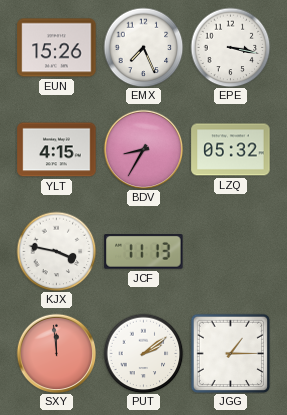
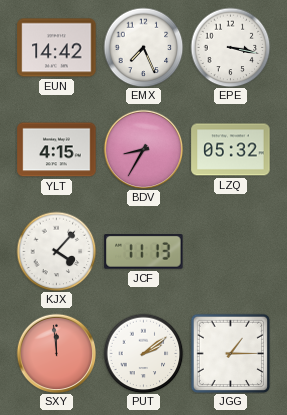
EUN: 15:26 -> 14:42 (57, 48)
KJX: 3:47 -> 4:07 (56, 251)
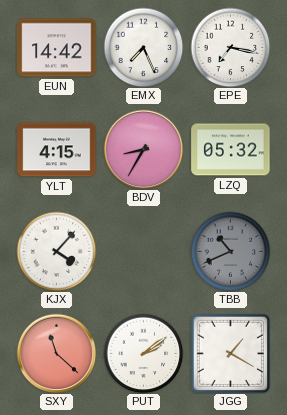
EPE: 3:17 -> 7:17 (230, 47)
JCF: 11:13 -> none (144, 252)
TBB: none -> 10:41 (230, 251)
SXY: 11:59 -> 11:22 (56, 353)
JGG: 1:15 -> 1:20 (230, 353)
